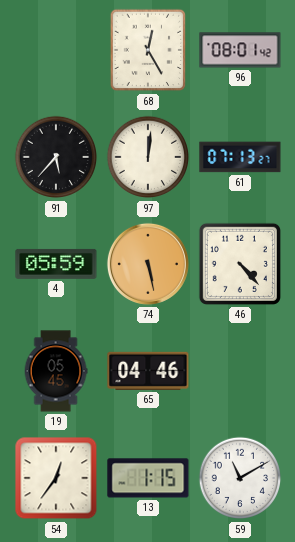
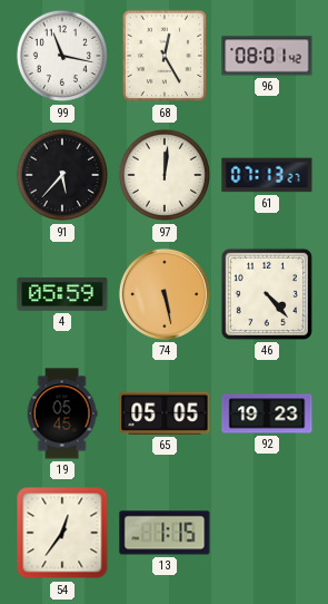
99: none -> 11:17 (62, 56)
65: 04:46 -> 05:05 (165, 413)
92: none -> 19:23 (267, 413)
59: 11:10 -> none (240, 478)
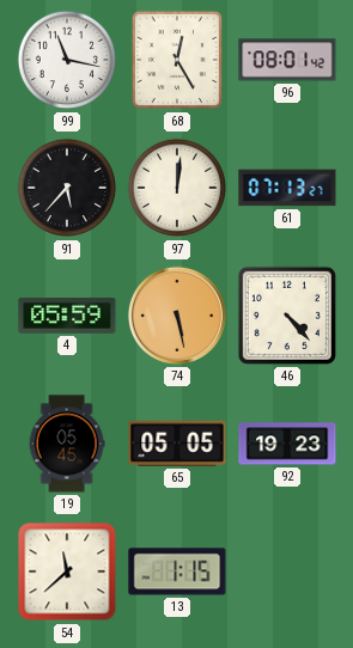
54: 12:36 -> 11:38 (67, 571)
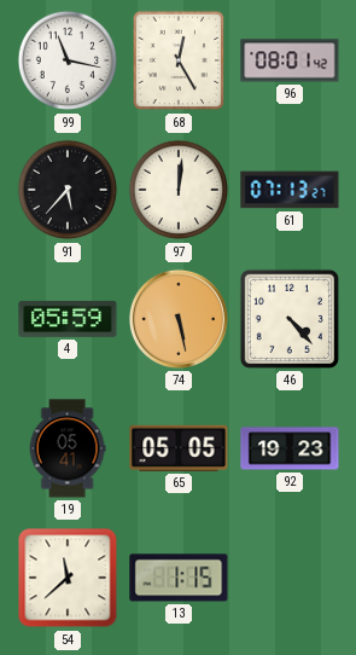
19: 05:45 -> 05:41 (68, 448)
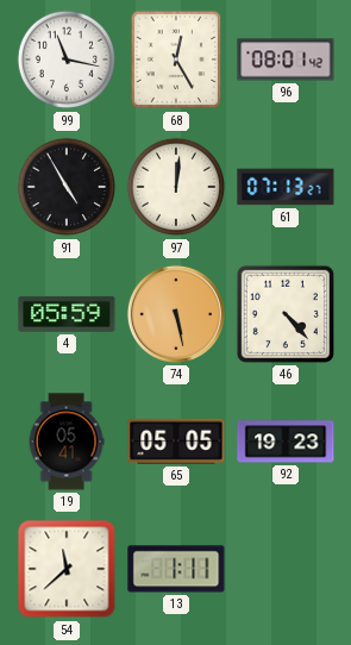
91: 5:37 -> 4:55 (67, 187)
13: 1:15 -> 1:11 (176, 569)
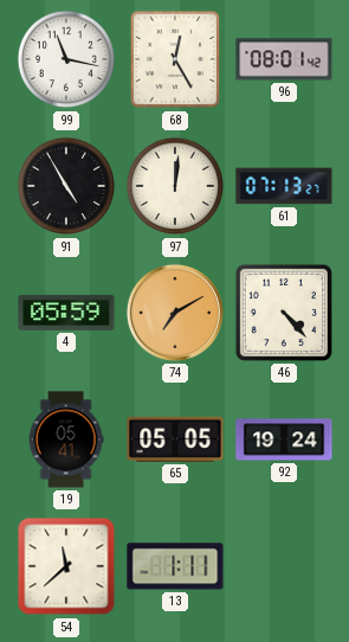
74: 5:28 -> 7:10 (175, 313)
92: 19:23 -> 19:24 (284, 439)
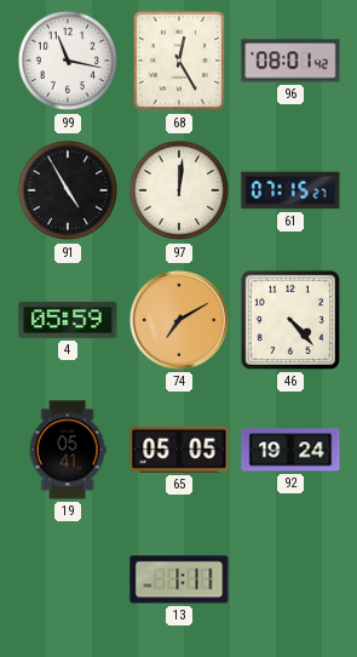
61: 07:13 -> 07:15 (290, 190)
54: 11:38 -> none (66, 566)
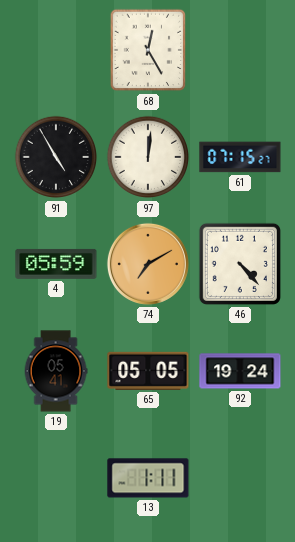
99: 11:17 -> none (68, 61)
96: 08:01 -> none (290, 61)
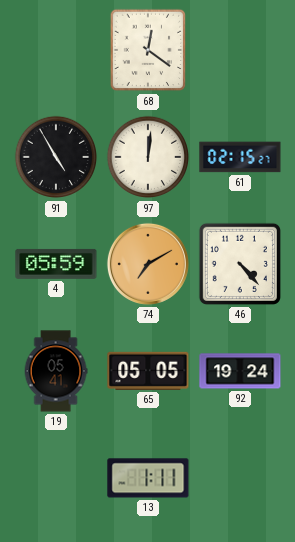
68: 12:25 -> 12:21 (148, 50)
61: 07:15 -> 02:15 (240, 157)
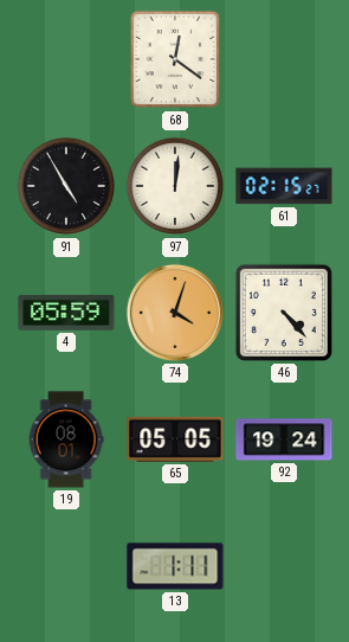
74: 7:10 -> 4:03 (175, 313)
19: 05:41 -> 08:01 (66, 439)
